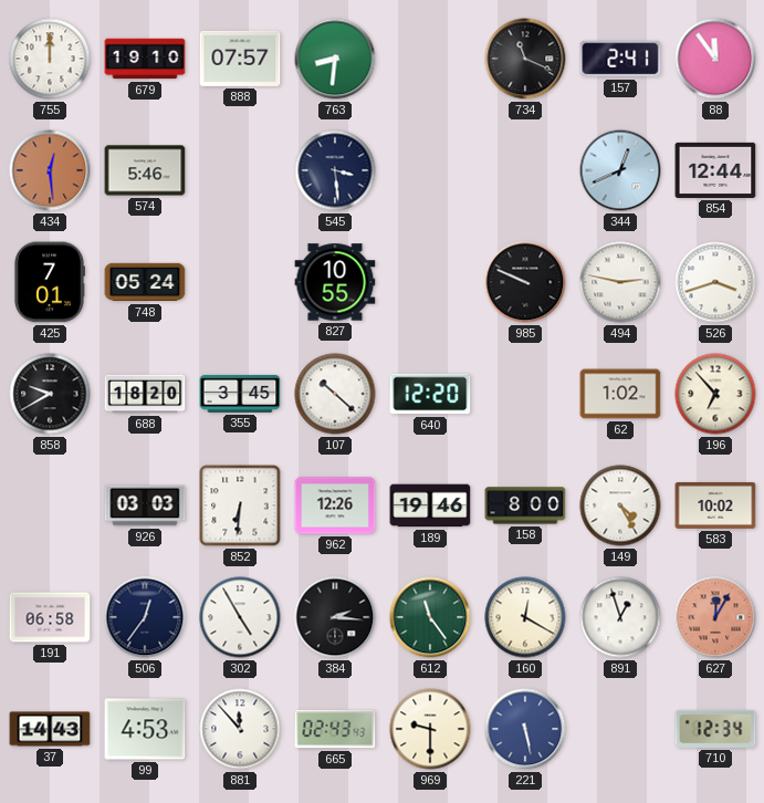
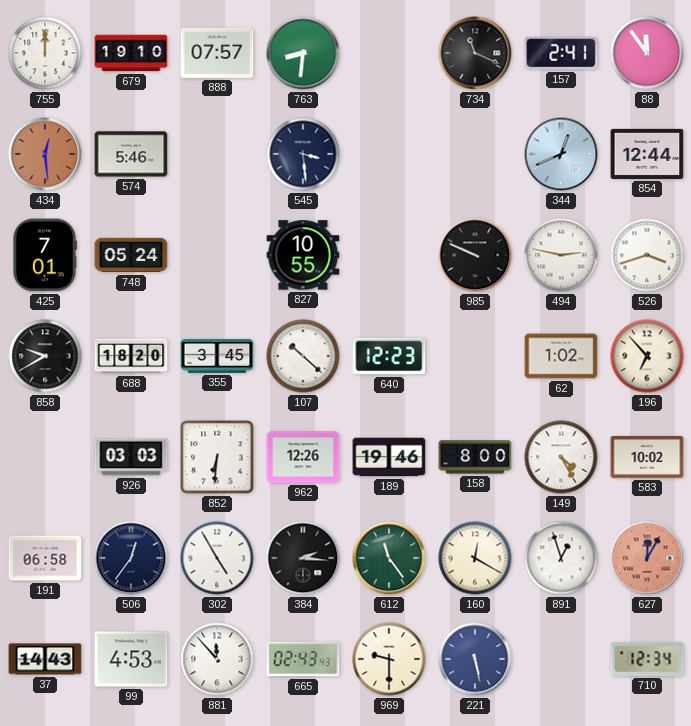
640: 12:20 -> 12:23 (389, 356)
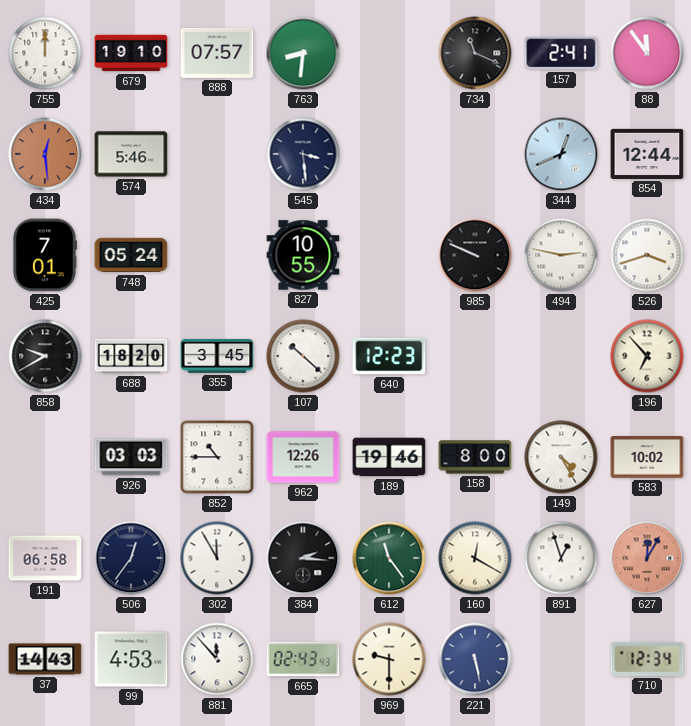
62: 1:02 -> none (561, 356)
852: 6:31 -> 10:45 (217, 457)
302: 4:55 -> 11:55 (217, 558)
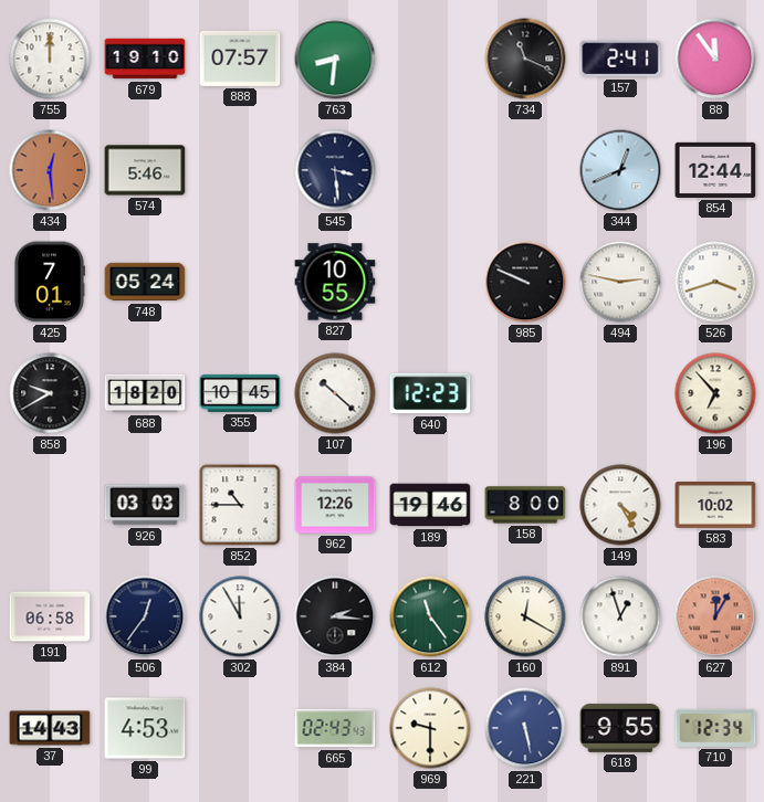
355: 3:45 -> 10:45 (240, 393)
881: 11:53 -> none (217, 659)
618: none -> 9:55 (620, 728)
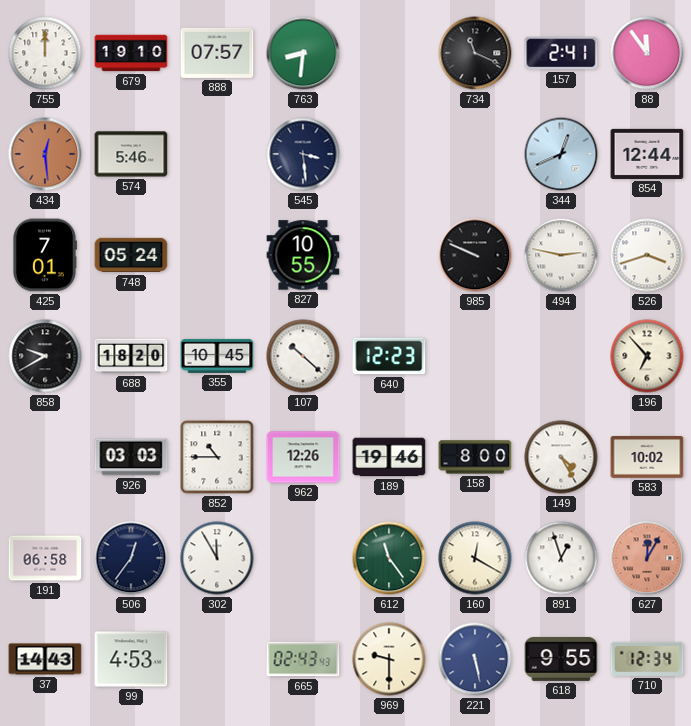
384: 2:16 -> none (335, 616)
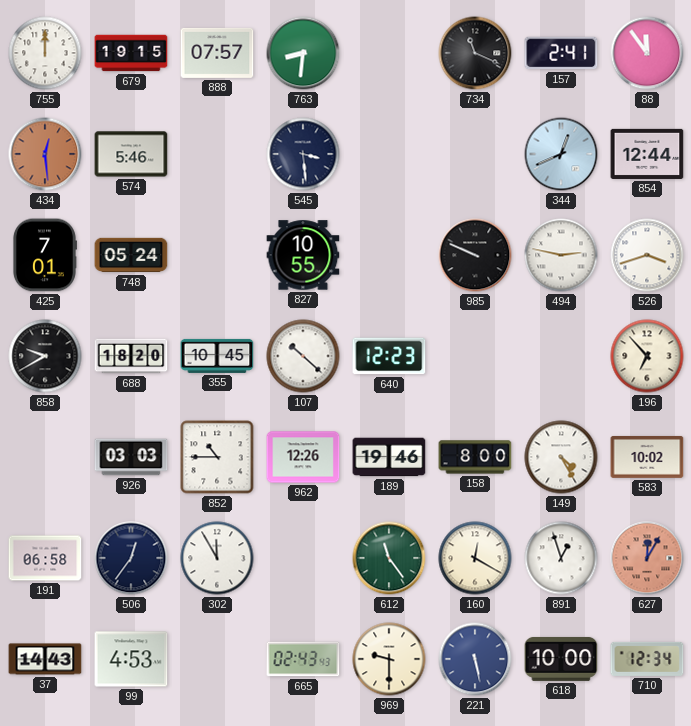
679: 19:10 -> 19:15 (131, 53)
618: 9:55 -> 10:00 (561, 659)
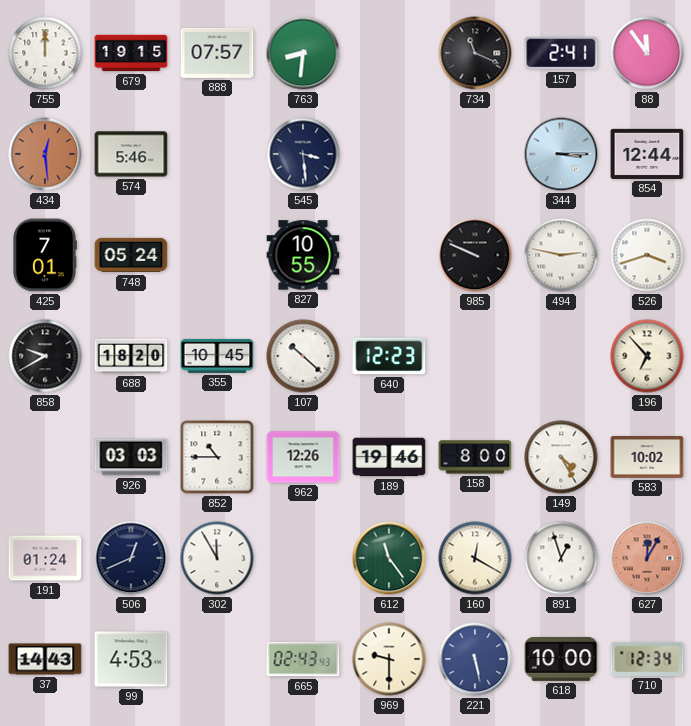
344: 12:41 -> 3:15 (561, 154)
191: 06:58 -> 01:24 (45, 558)
506: 12:36 -> 12:41 (131, 558)
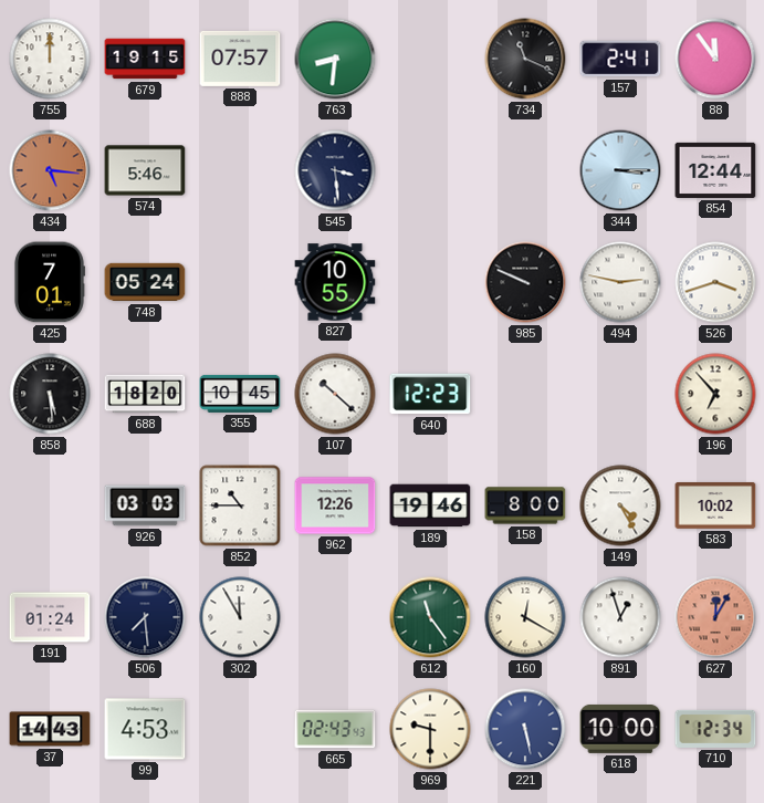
434: 12:29 -> 5:16 (50, 170)
858: 9:40 -> 5:29 (50, 394)
506: 12:41 -> 7:29 (145, 617)
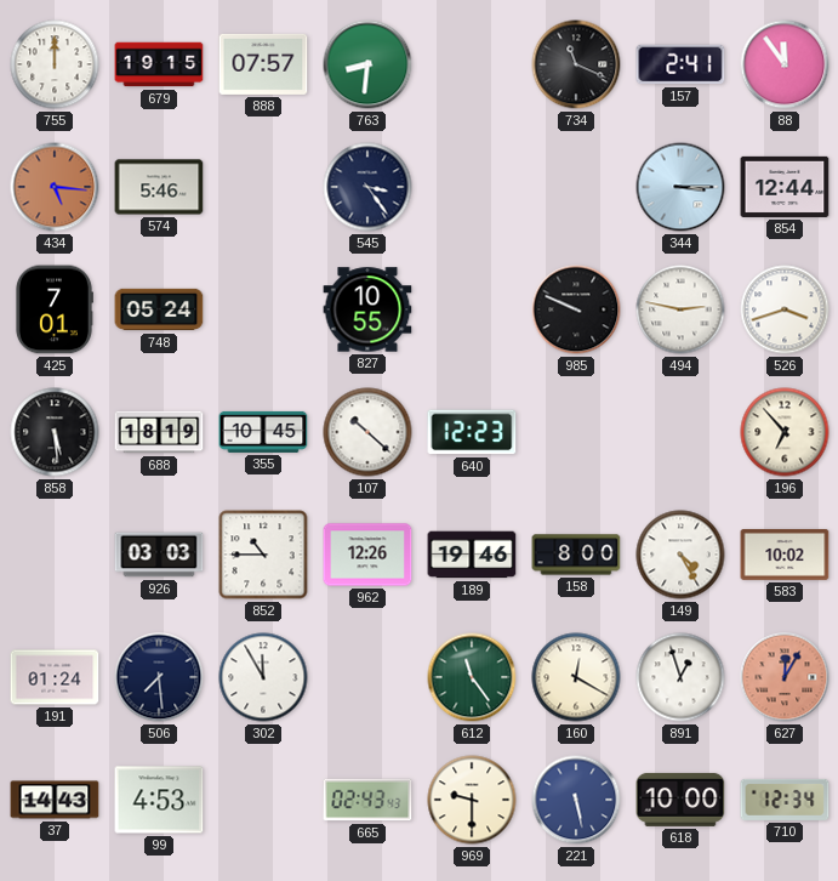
545: 3:29 -> 3:24 (367, 187)
688: 18:20 -> 18:19 (159, 432)
